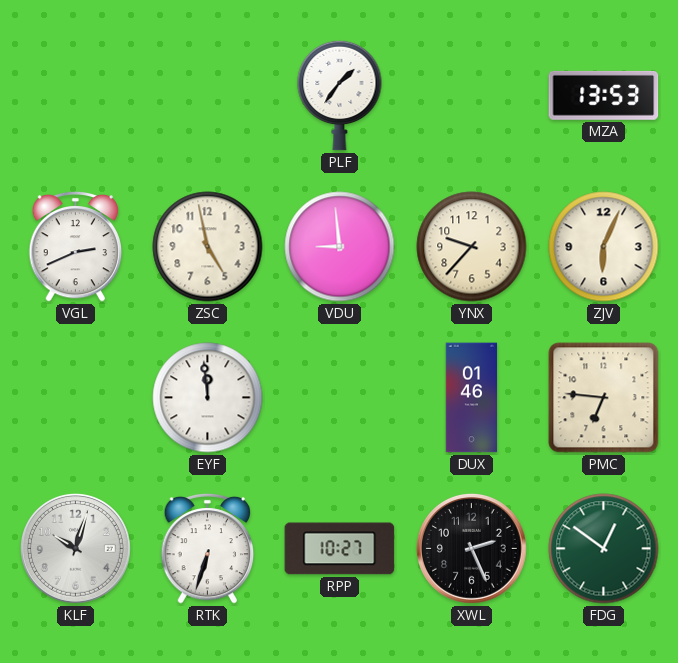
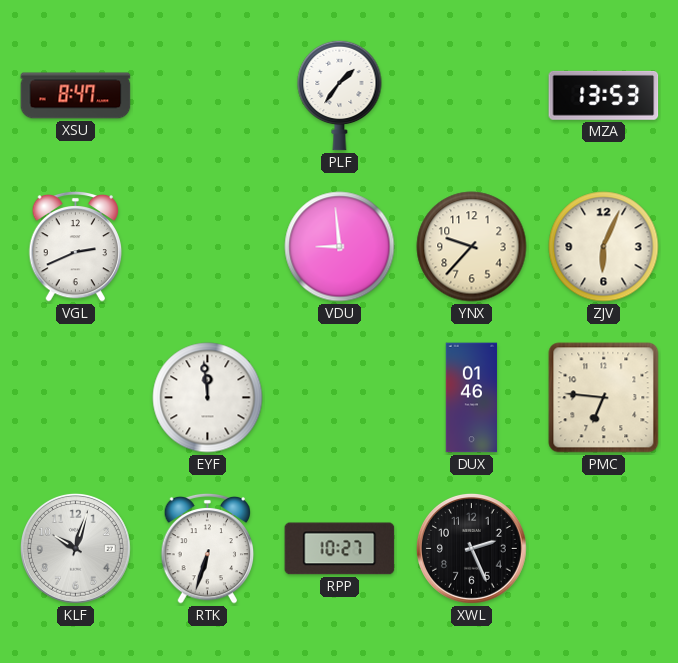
XSU: none -> 8:47 (76, 96)
ZSC: 4:58 -> none (208, 247)
FDG: 12:51 -> none (604, 549)
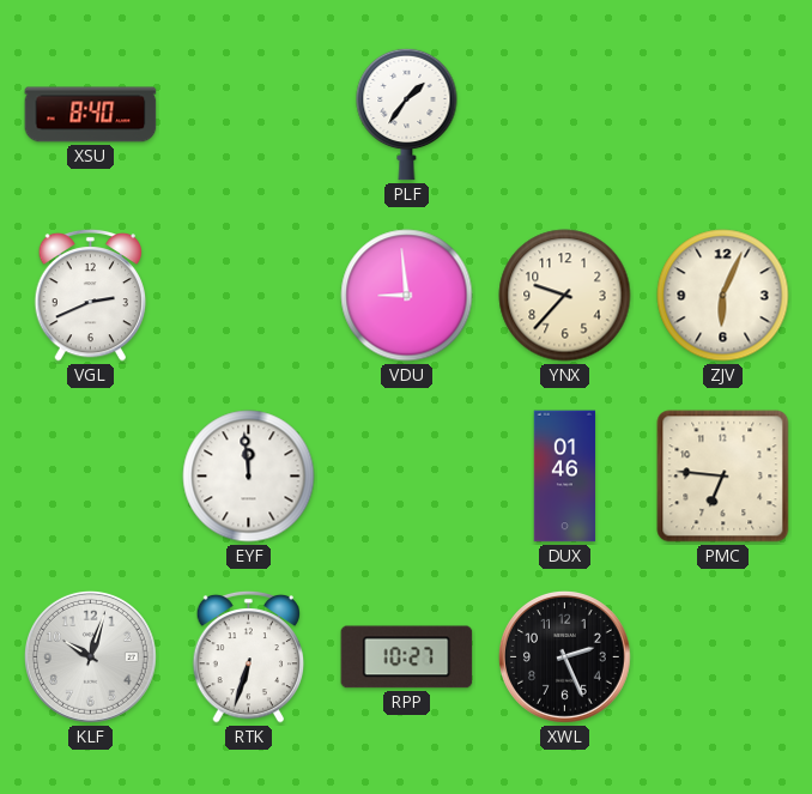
XSU: 8:47 -> 8:40 (91, 115)
MZA: 13:53 -> none (604, 95)
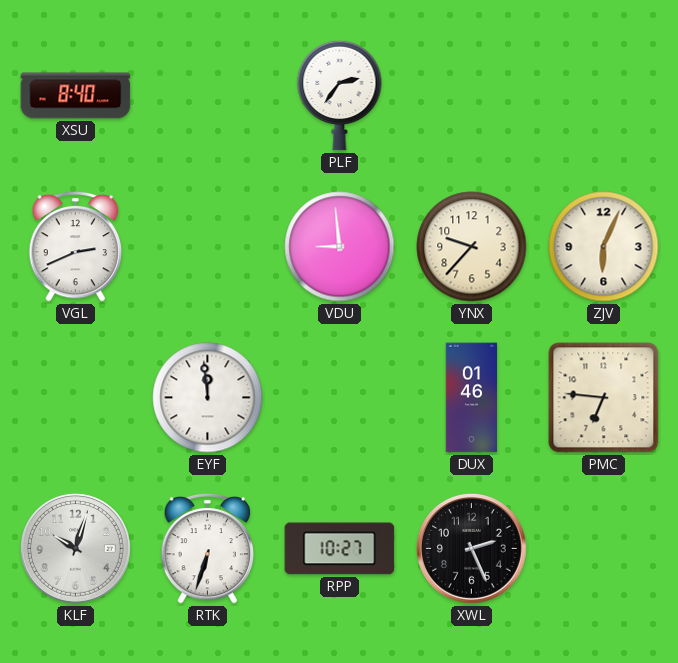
PLF: 1:36 -> 2:36 (340, 95)
